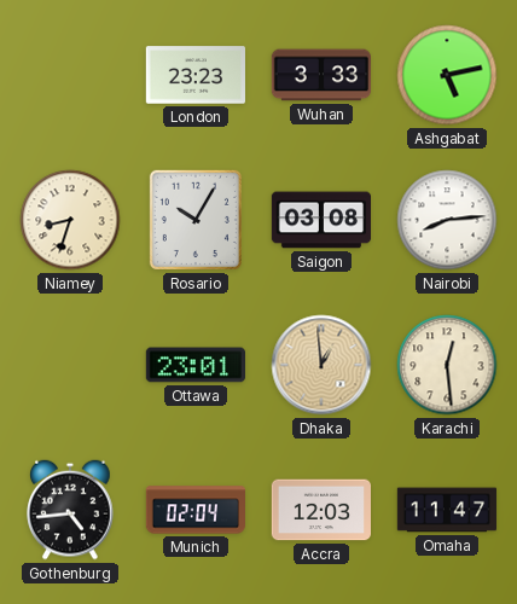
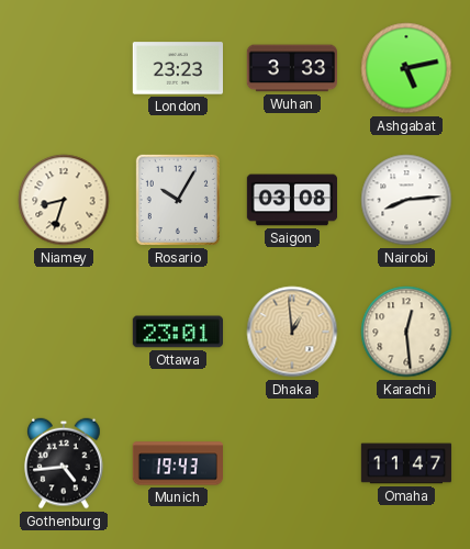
Munich: 02:04 -> 19:43 (177, 463)
Accra: 12:03 -> none (320, 510)
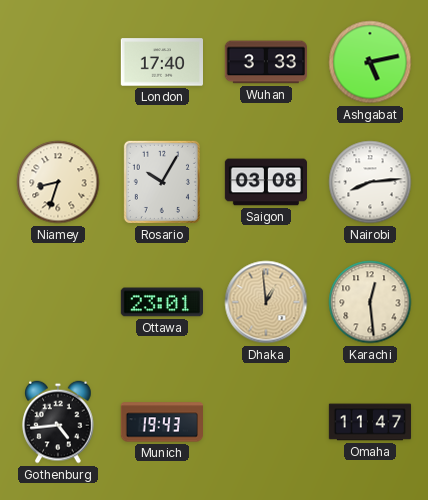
London: 23:23 -> 17:40 (161, 62)
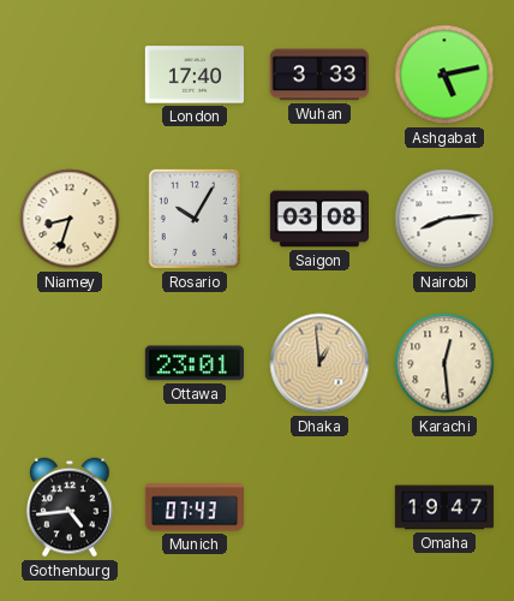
Munich: 19:43 -> 07:43 (193, 507)
Omaha: 11:47 -> 19:47 (444, 507)
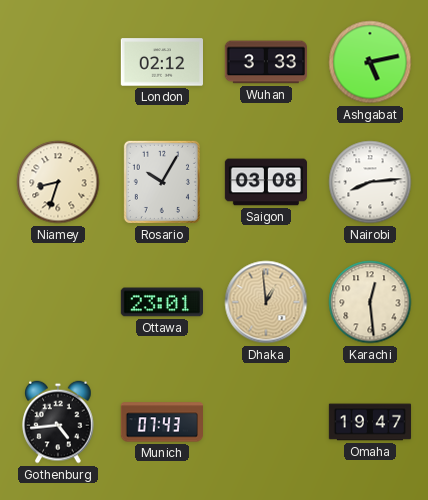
London: 17:40 -> 02:12 (161, 62)
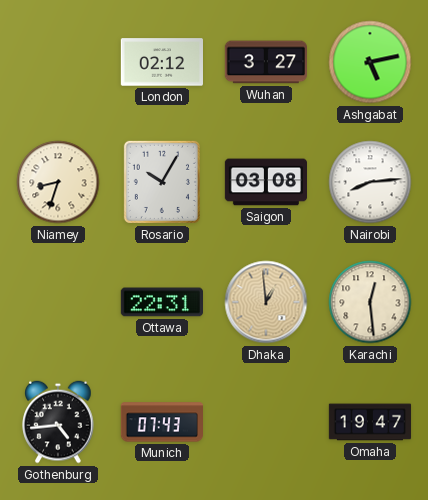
Wuhan: 3:33 -> 3:27 (265, 62)
Ottawa: 23:01 -> 22:31 (161, 302)
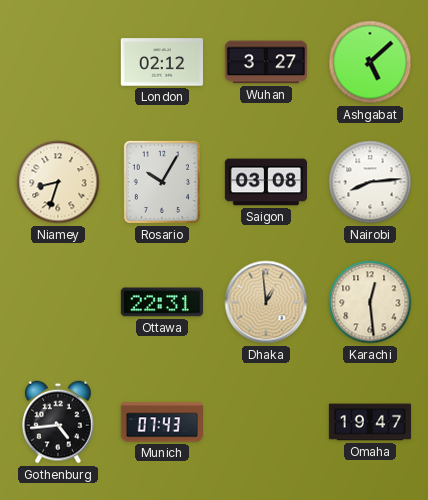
Ashgabat: 5:13 -> 5:08 (370, 62)
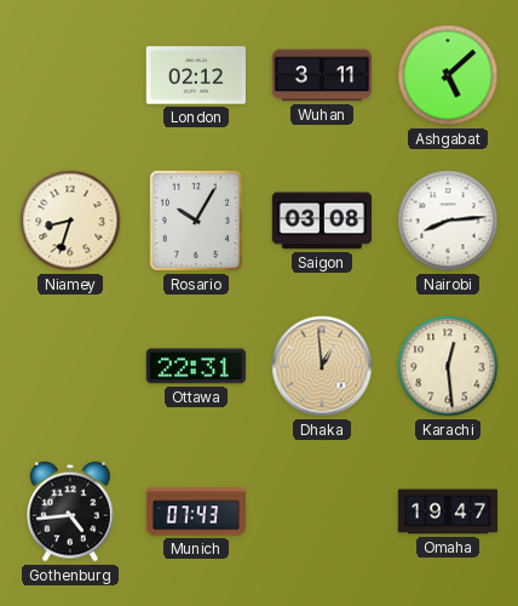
Wuhan: 3:27 -> 3:11 (321, 75)
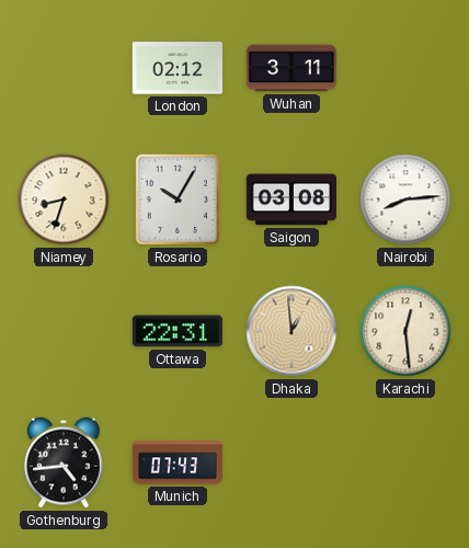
Ashgabat: 5:08 -> none (448, 75)
Omaha: 19:47 -> none (448, 511)
